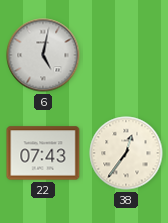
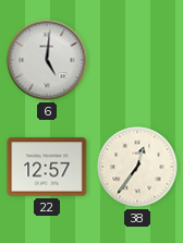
6: 5:02 -> 5:01 (47, 60)
22: 07:43 -> 12:57 (47, 167)
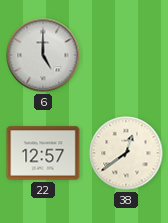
6: 5:01 -> 5:00 (43, 55)
38: 12:36 -> 12:39 (126, 153)
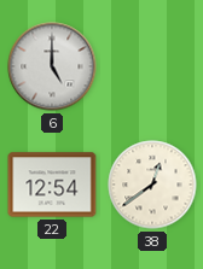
22: 12:57 -> 12:54 (52, 185)
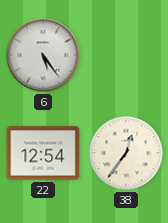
6: 5:00 -> 5:24 (43, 55)
38: 12:39 -> 12:36 (126, 153)
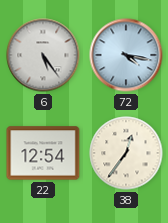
72: none -> 4:17 (126, 55)
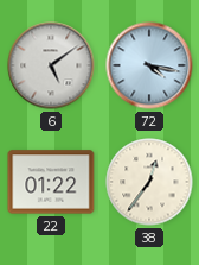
6: 5:24 -> 5:09 (51, 65)
22: 12:54 -> 01:22 (51, 182)
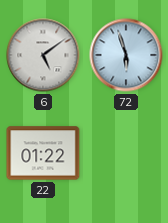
72: 4:17 -> 5:57 (126, 55)
38: 12:36 -> none (149, 182)
